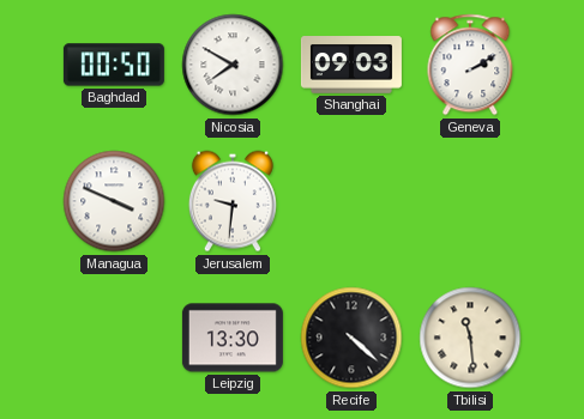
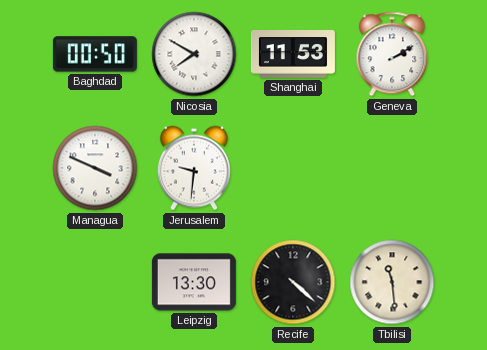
Shanghai: 09:03 -> 11:53 (293, 55)
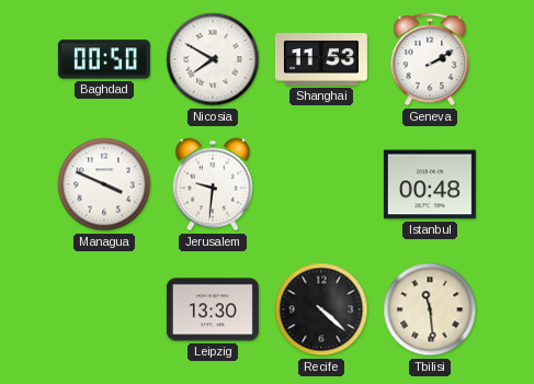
Istanbul: none -> 00:48 (430, 184)
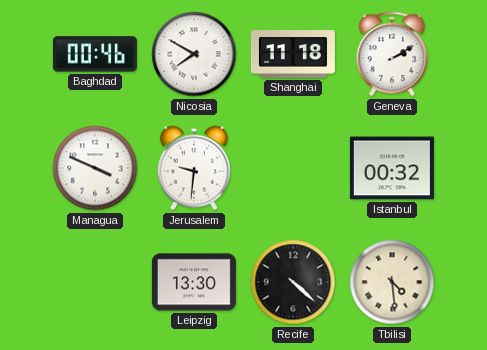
Baghdad: 00:50 -> 00:46 (95, 54)
Shanghai: 11:53 -> 11:18 (293, 55)
Istanbul: 00:48 -> 00:32 (392, 168)
Tbilisi: 11:29 -> 4:29 (392, 282)
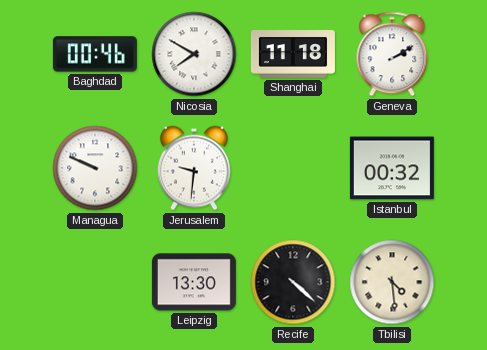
Managua: 3:49 -> 9:49 (95, 168)
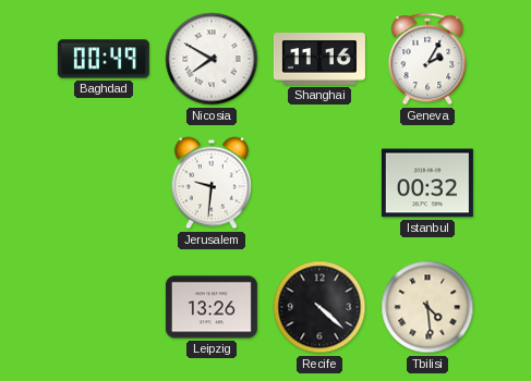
Baghdad: 00:46 -> 00:49 (104, 59)
Shanghai: 11:18 -> 11:16 (319, 60)
Geneva: 2:10 -> 2:05 (427, 59)
Managua: 9:49 -> none (95, 168)
Leipzig: 13:30 -> 13:26 (212, 307)
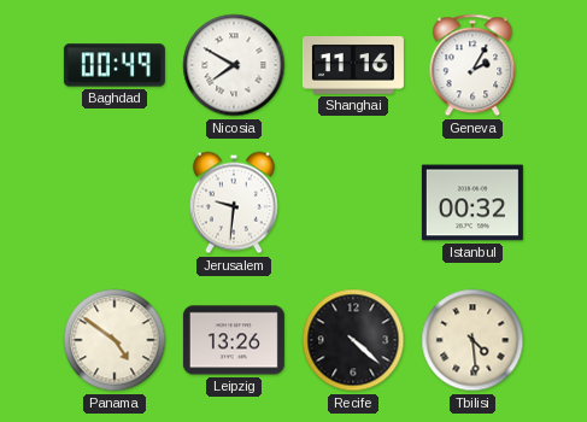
Panama: none -> 4:51 (115, 340)
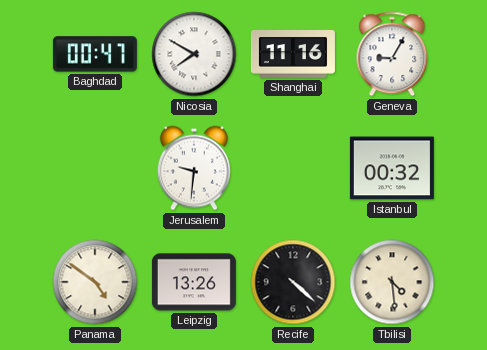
Baghdad: 00:49 -> 00:47 (95, 54)
Geneva: 2:05 -> 9:05 (392, 54)
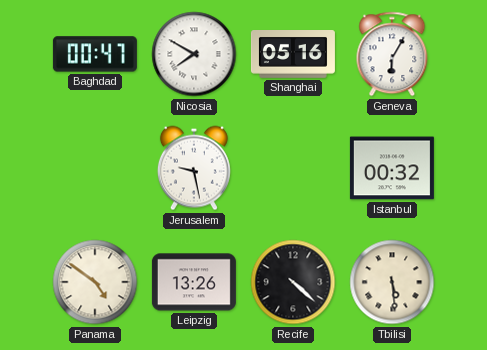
Shanghai: 11:16 -> 05:16 (293, 55)
Geneva: 9:05 -> 6:05 (392, 54)
Jerusalem: 9:31 -> 9:28 (194, 168)
Tbilisi: 4:29 -> 5:29 (392, 282)
